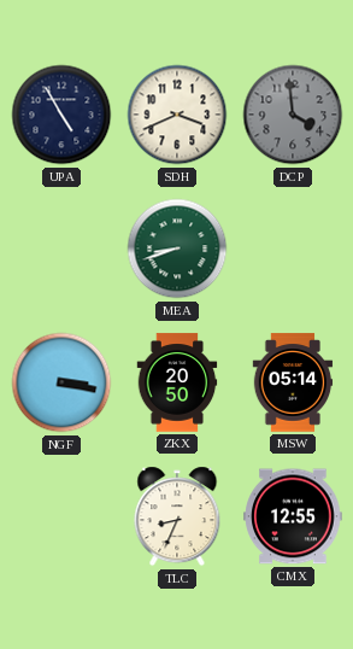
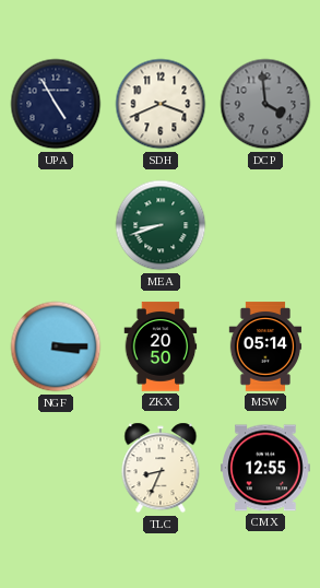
NGF: 3:17 -> 3:15 (56, 346)
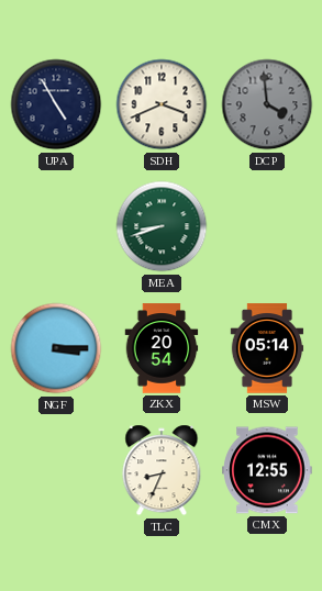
ZKX: 20:50 -> 20:54 (162, 348)
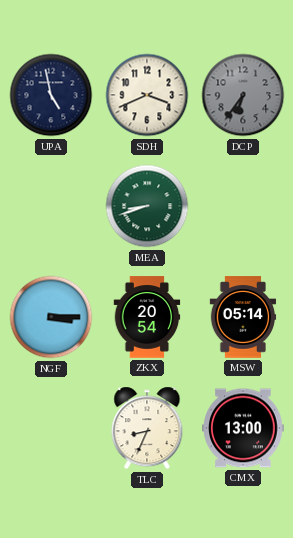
UPA: 4:55 -> 4:58 (51, 95)
DCP: 3:59 -> 6:36 (243, 95)
CMX: 12:55 -> 13:00 (243, 428)
